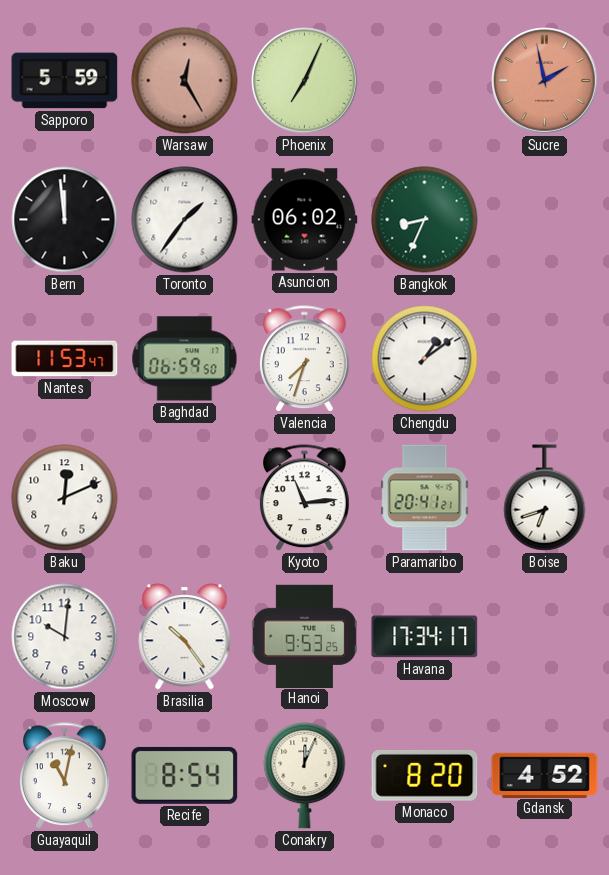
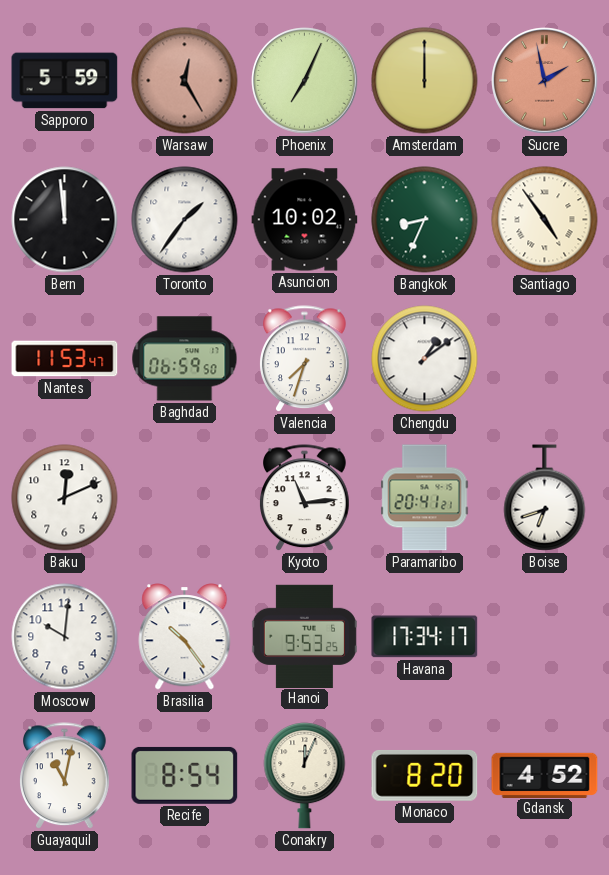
Amsterdam: none -> 12:00 (425, 81)
Asuncion: 06:02 -> 10:02 (305, 220)
Santiago: none -> 4:54 (545, 220)
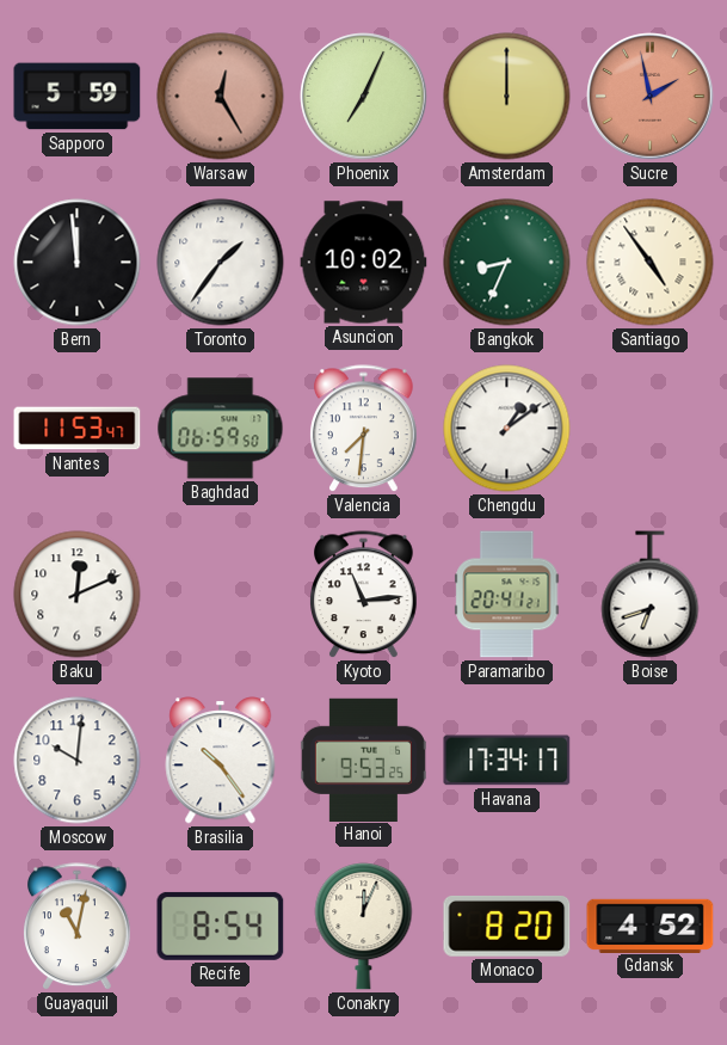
Valencia: 7:33 -> 7:31 (364, 429)
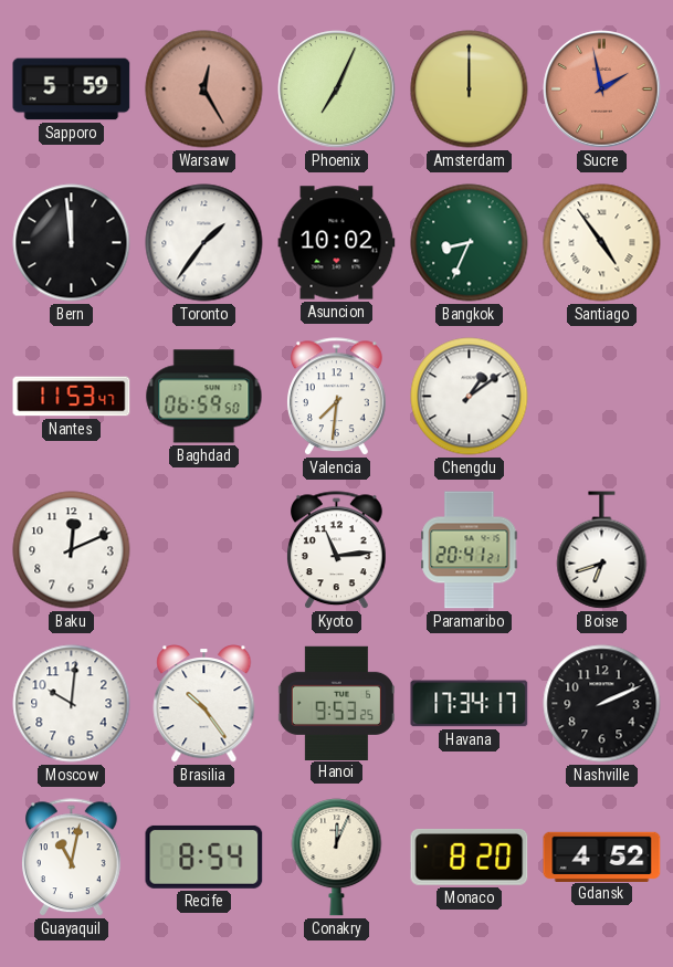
Nashville: none -> 2:11 (602, 704)
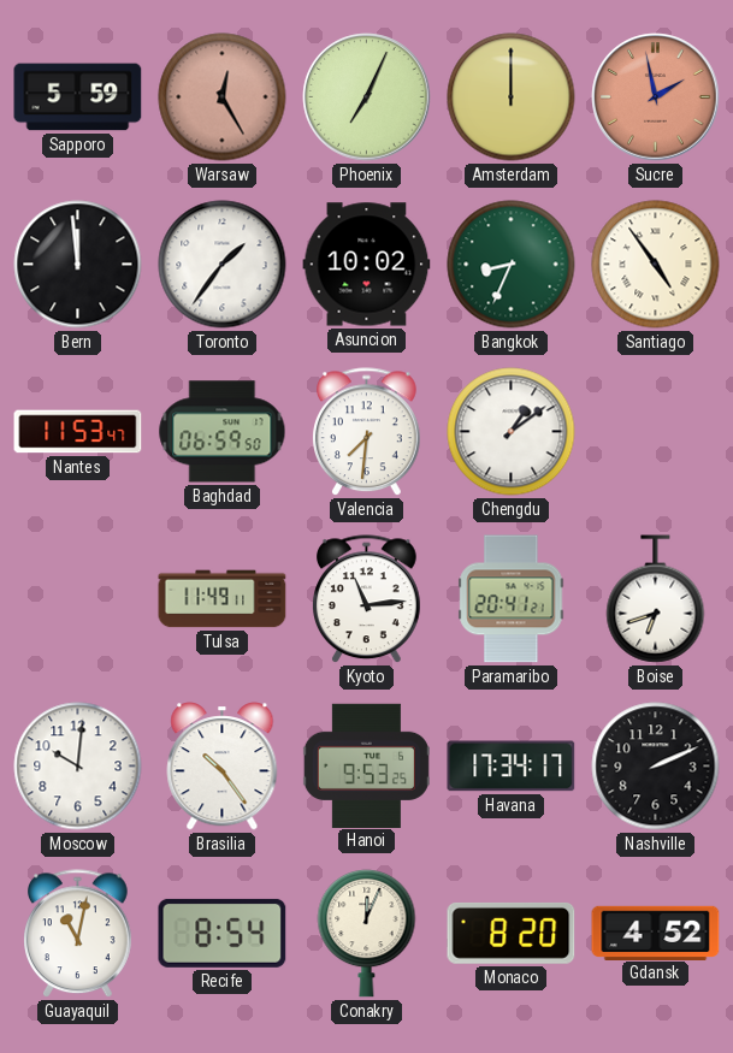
Baku: 12:11 -> none (72, 550)
Tulsa: none -> 11:49 (223, 599)
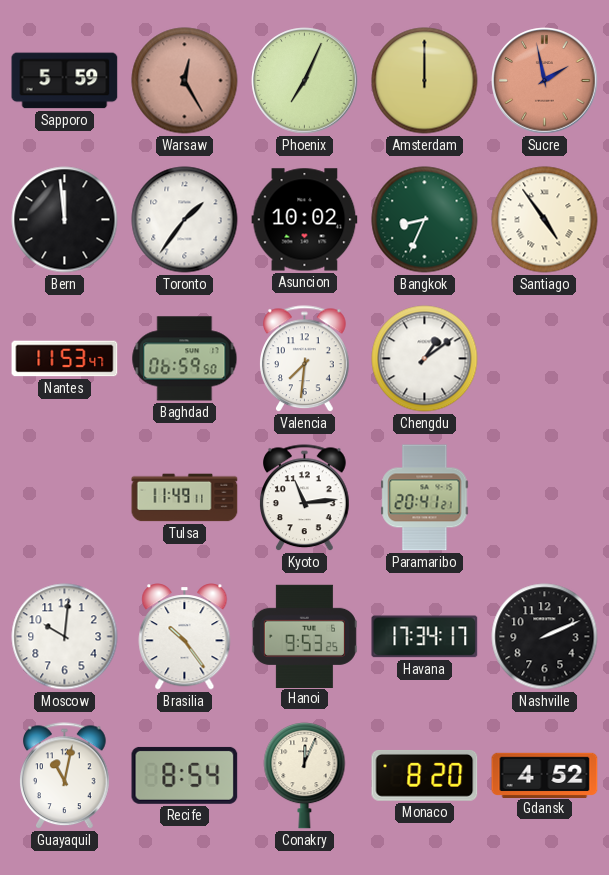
Boise: 6:42 -> none (656, 599)
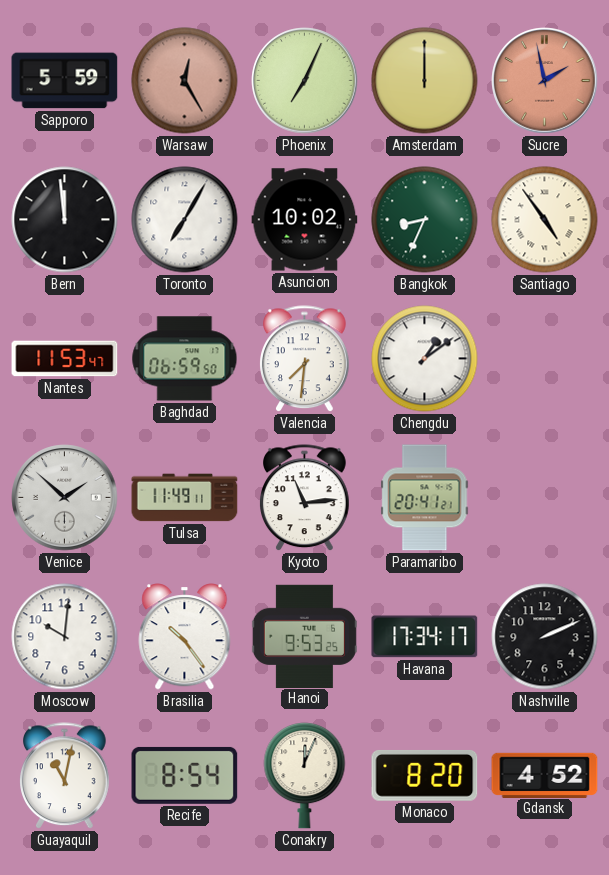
Toronto: 1:36 -> 7:05 (185, 220)
Venice: none -> 1:52 (65, 498)
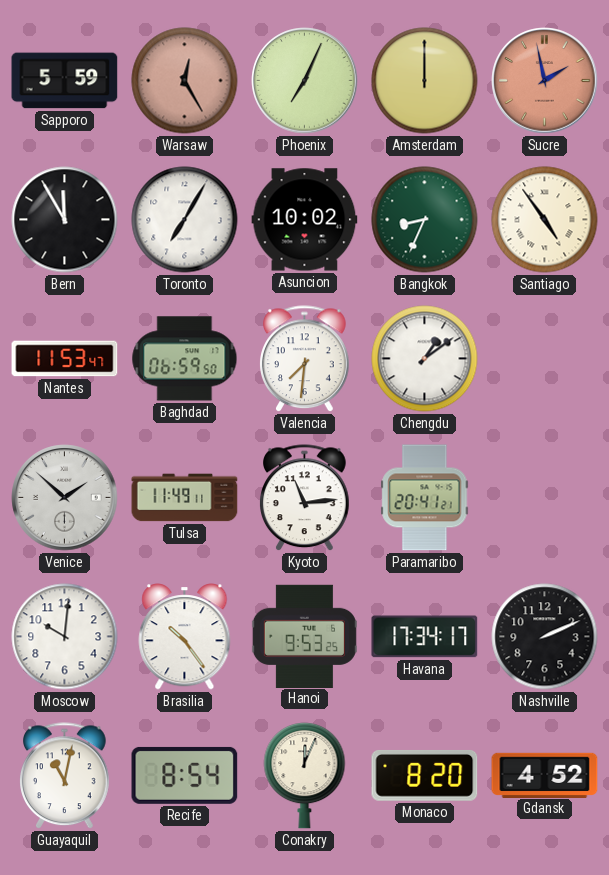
Bern: 11:59 -> 11:55 (65, 220)
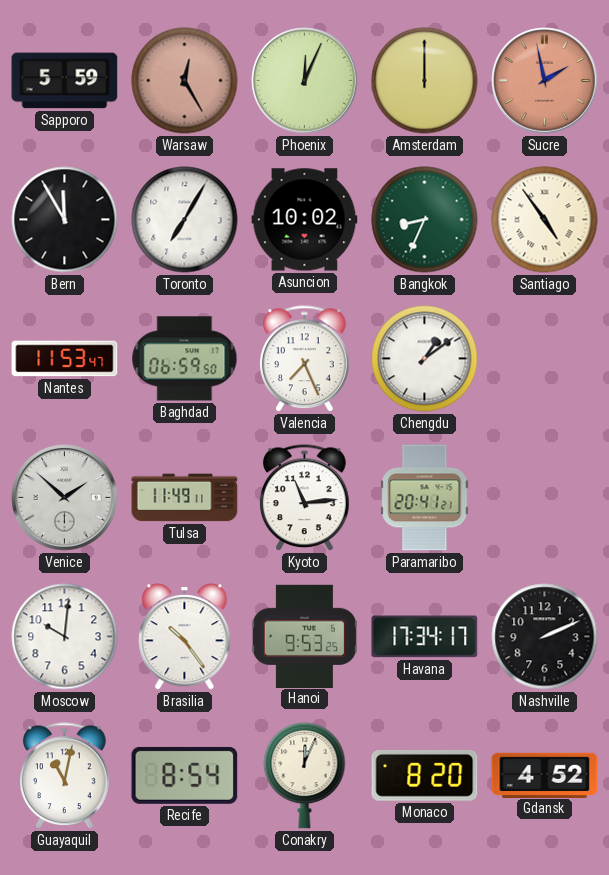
Phoenix: 7:04 -> 12:04 (305, 81)
Valencia: 7:31 -> 7:26 (305, 359)
